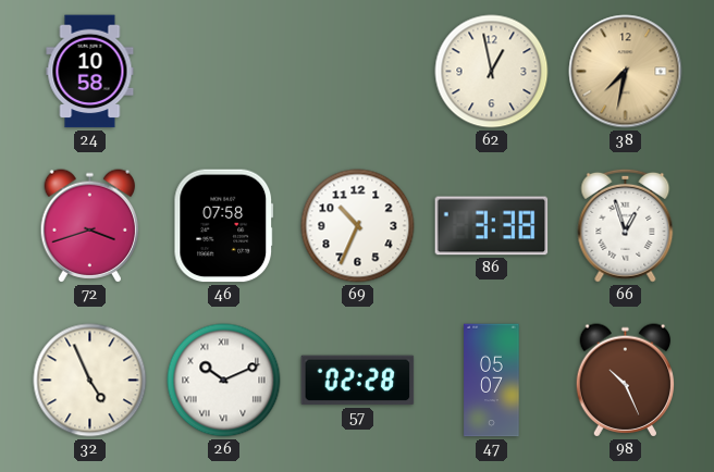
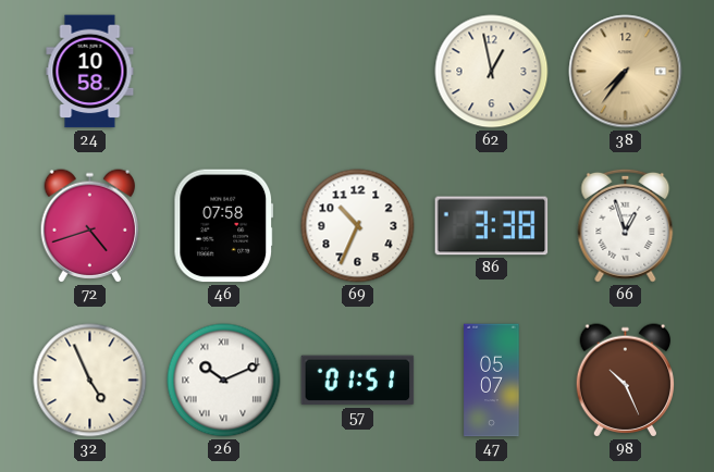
38: 7:32 -> 7:36 (626, 72)
72: 3:42 -> 4:42 (90, 226)
57: 02:28 -> 01:51 (358, 381)
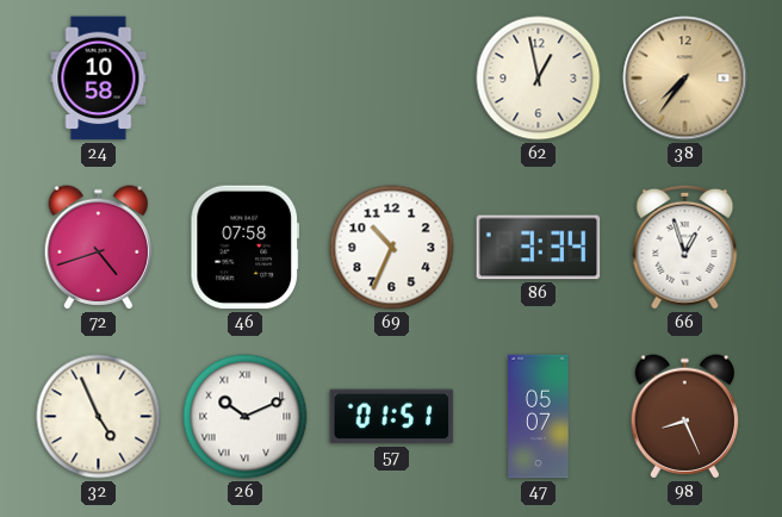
86: 3:38 -> 3:34 (539, 248)
98: 10:26 -> 8:26 (685, 417)
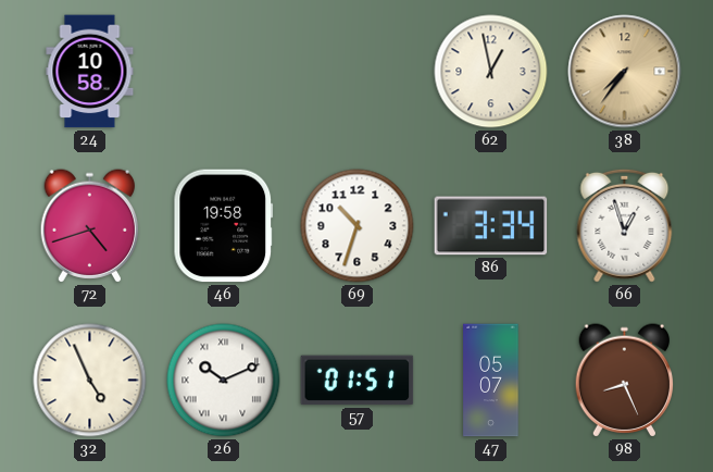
46: 07:58 -> 19:58 (224, 226)
69: 10:34 -> 10:33 (358, 226)
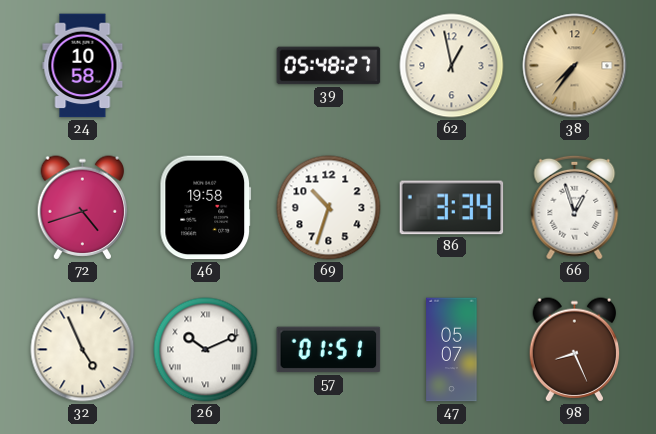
39: none -> 05:48 (329, 66)
